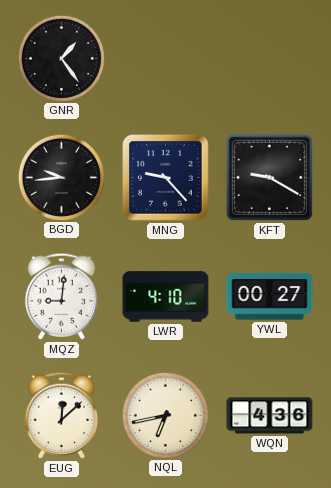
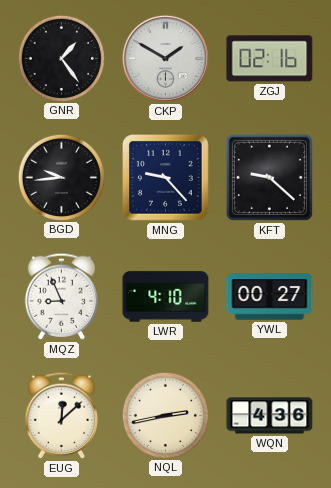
CKP: none -> 1:50 (165, 58)
ZGJ: none -> 02:16 (270, 59)
KFT: 9:20 -> 9:22 (269, 177)
MQZ: 9:01 -> 8:56 (61, 296)
NQL: 6:43 -> 2:43 (165, 415)
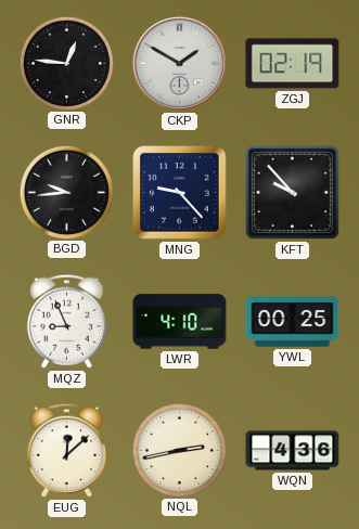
GNR: 1:24 -> 12:46 (66, 63)
ZGJ: 02:16 -> 02:19 (293, 64)
KFT: 9:22 -> 9:53 (292, 192)
YWL: 00:27 -> 00:25 (293, 322)
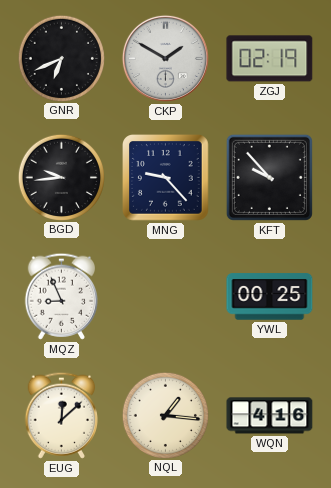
GNR: 12:46 -> 6:41 (61, 58)
LWR: 4:10 -> none (180, 322)
NQL: 2:43 -> 1:16 (165, 415)
WQN: 4:36 -> 4:16 (270, 416)
